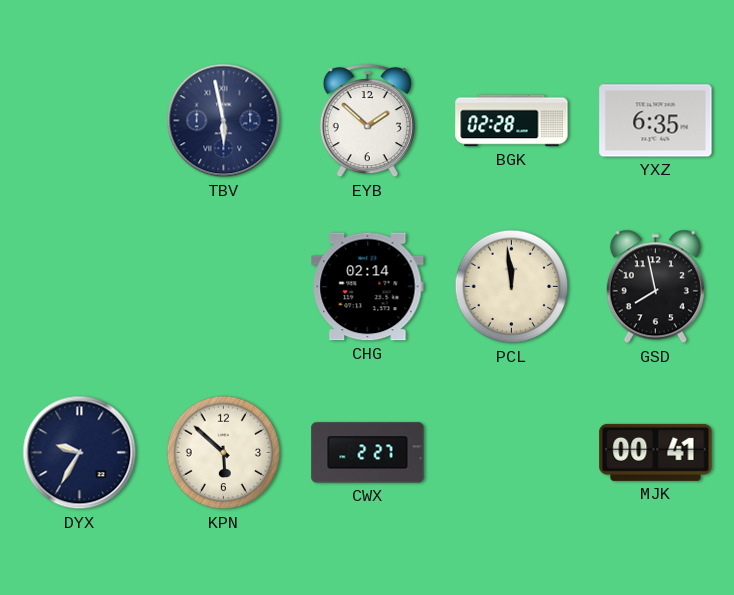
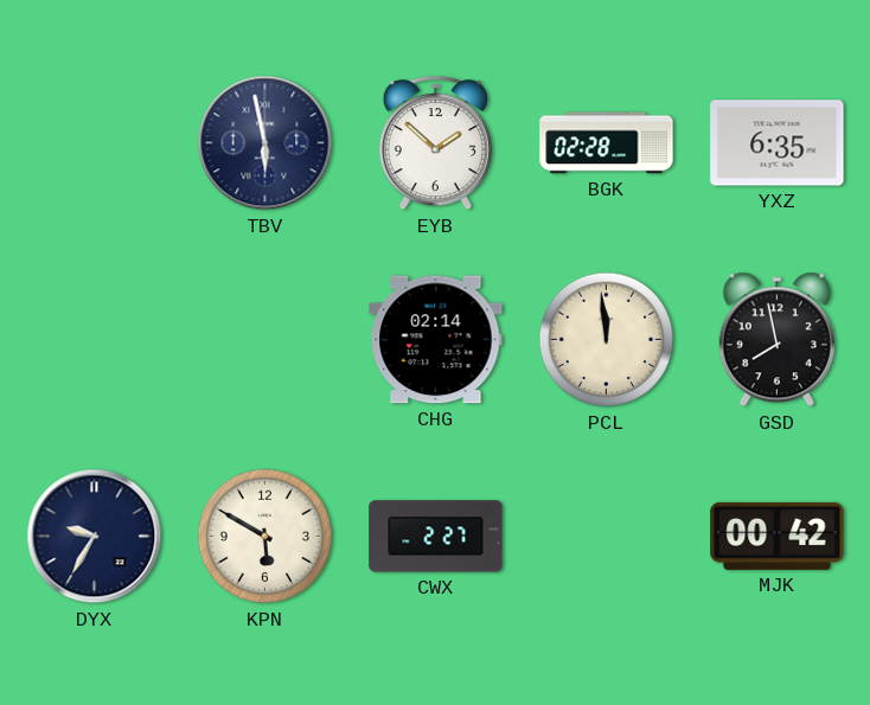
KPN: 5:52 -> 5:50 (266, 537)
MJK: 00:41 -> 00:42 (778, 536)
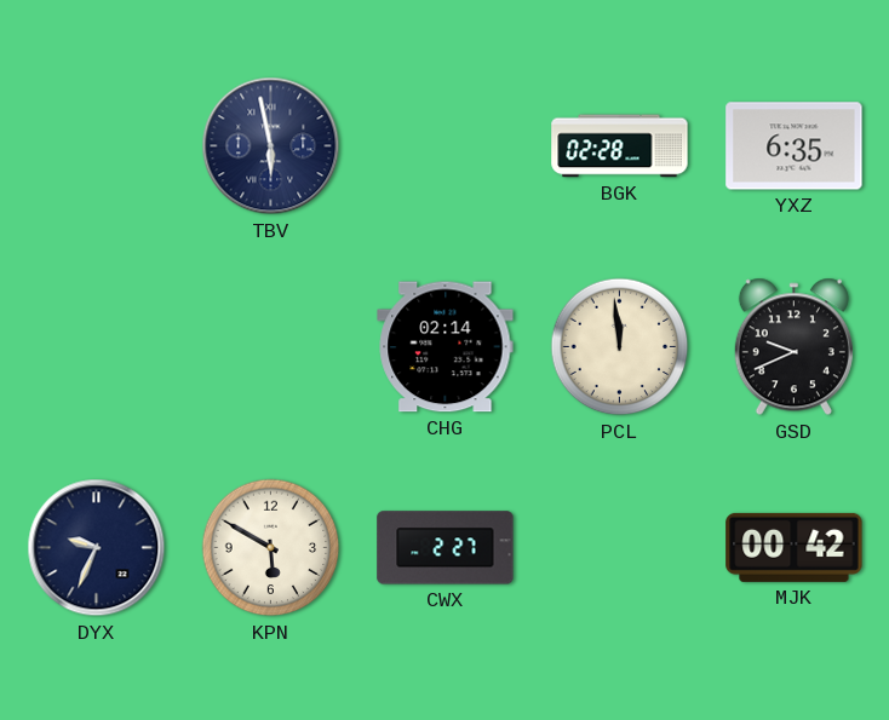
EYB: 1:52 -> none (435, 145)
GSD: 7:58 -> 9:41 (793, 347)
DYX: 9:35 -> 9:34 (97, 548)
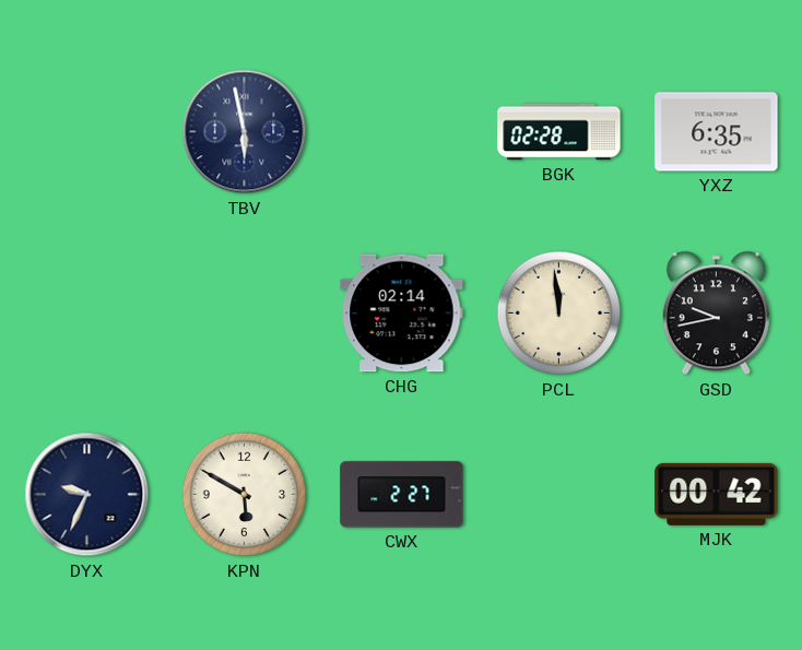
GSD: 9:41 -> 9:43 (716, 314)
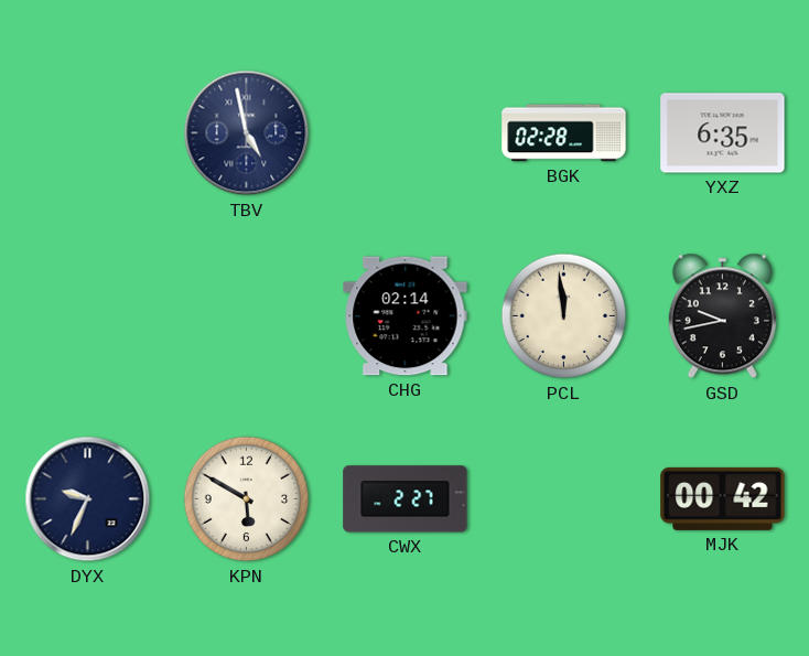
TBV: 5:58 -> 4:58 (247, 133)
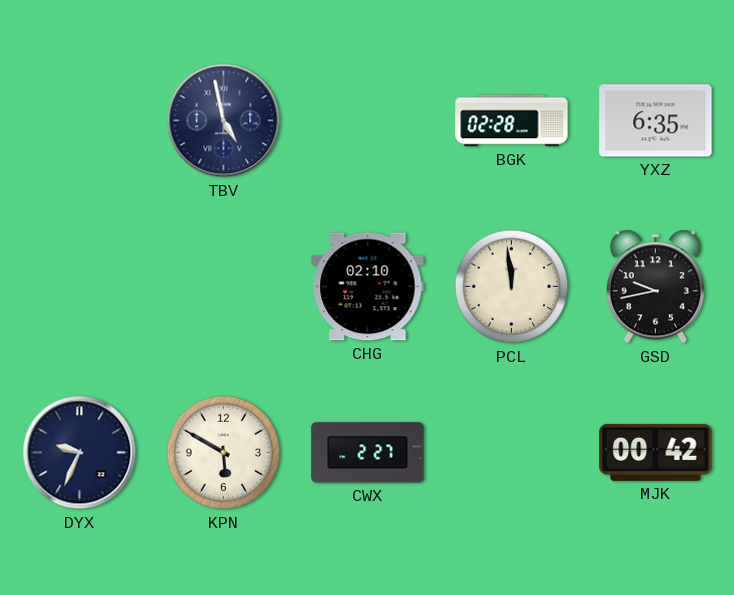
CHG: 02:14 -> 02:10 (368, 287)
